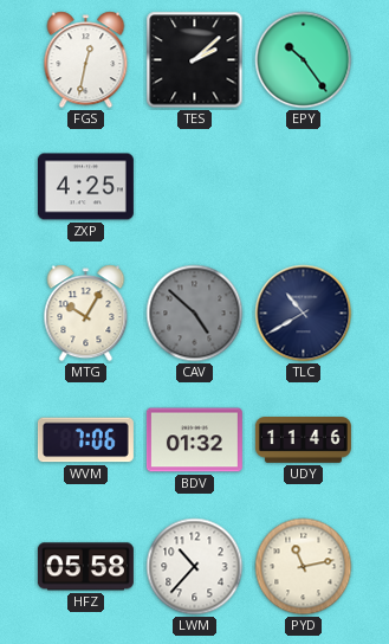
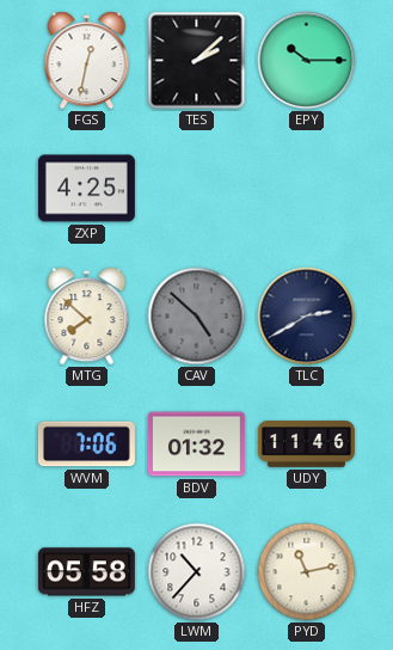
EPY: 10:24 -> 10:15 (307, 61)
MTG: 10:05 -> 7:52 (87, 317)
TLC: 10:40 -> 2:40 (307, 317)
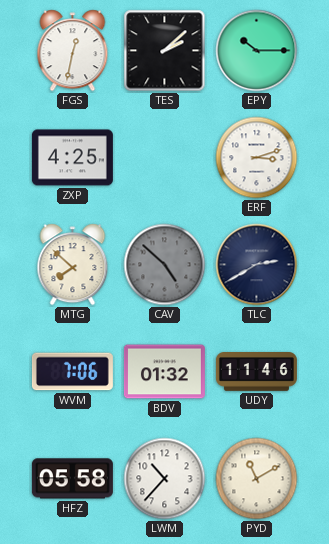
ERF: none -> 3:12 (257, 158)
PYD: 11:13 -> 11:10 (257, 479)
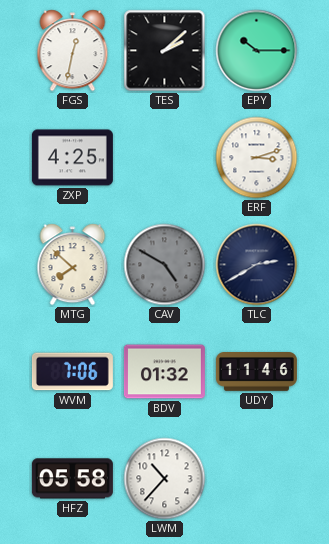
CAV: 4:52 -> 4:50 (165, 265)
PYD: 11:10 -> none (257, 479)
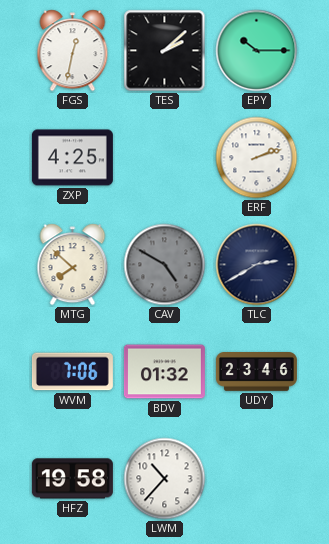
ERF: 3:12 -> 2:12 (257, 158)
UDY: 11:46 -> 23:46 (256, 372)
HFZ: 05:58 -> 19:58 (72, 479)
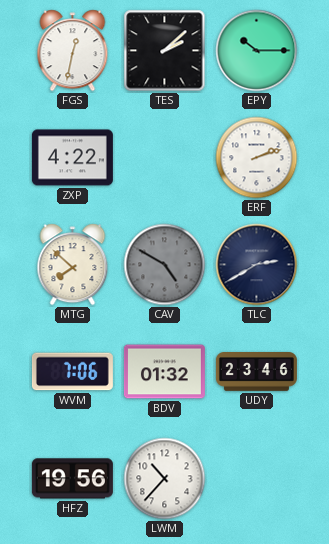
ZXP: 4:25 -> 4:22 (72, 158)
HFZ: 19:58 -> 19:56 (72, 479)
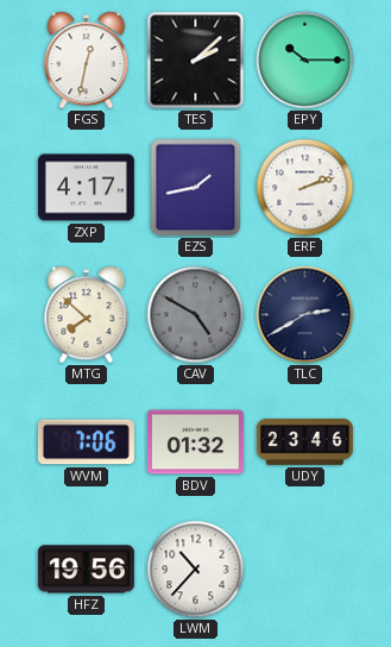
ZXP: 4:22 -> 4:17 (86, 188)
EZS: none -> 1:43 (196, 188)
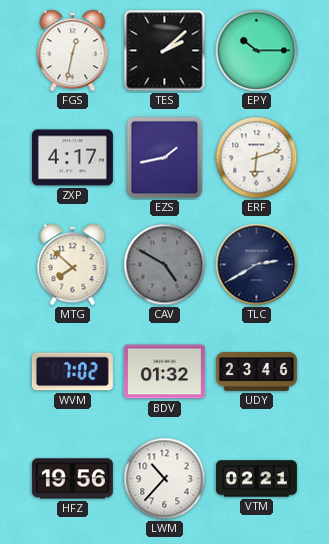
ERF: 2:12 -> 6:12 (257, 158)
WVM: 7:06 -> 7:02 (72, 372)
VTM: none -> 02:21 (256, 479)
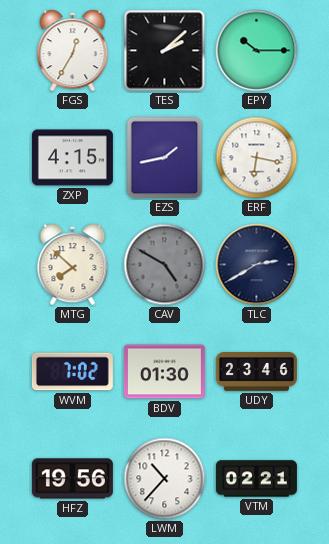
FGS: 12:32 -> 12:35 (73, 51)
ZXP: 4:17 -> 4:15 (72, 158)
ERF: 6:12 -> 6:17 (257, 158)
BDV: 01:32 -> 01:30 (164, 372)
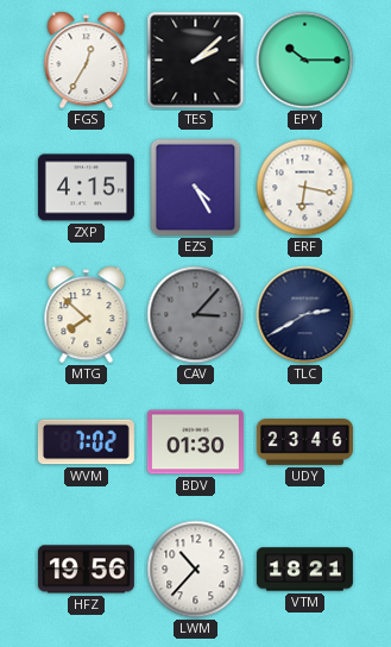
EZS: 1:43 -> 4:25 (196, 188)
CAV: 4:50 -> 3:07 (196, 315)
VTM: 02:21 -> 18:21 (304, 570)
